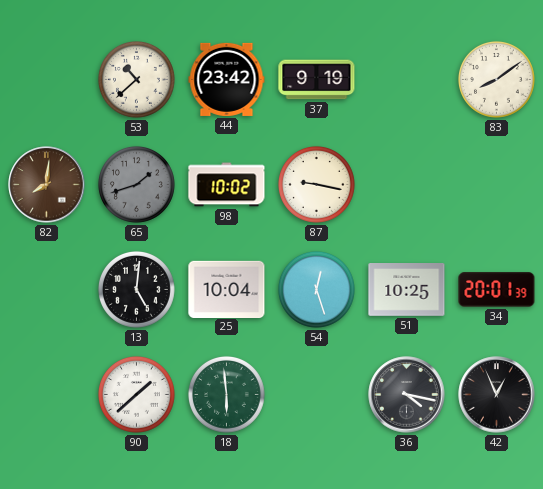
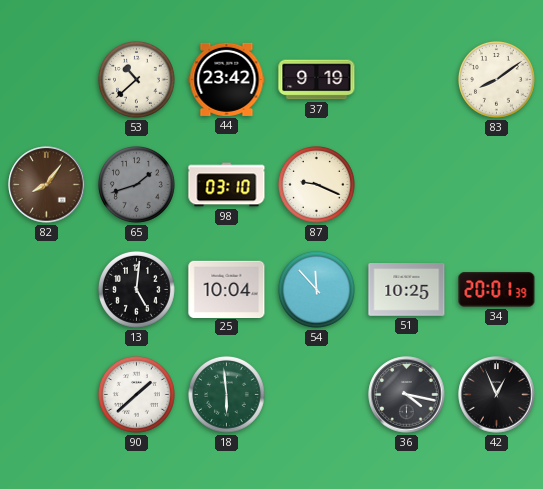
82: 8:01 -> 8:06 (47, 185)
98: 10:02 -> 03:10 (227, 185)
87: 9:17 -> 9:19 (316, 184)
54: 12:27 -> 11:53 (316, 289)
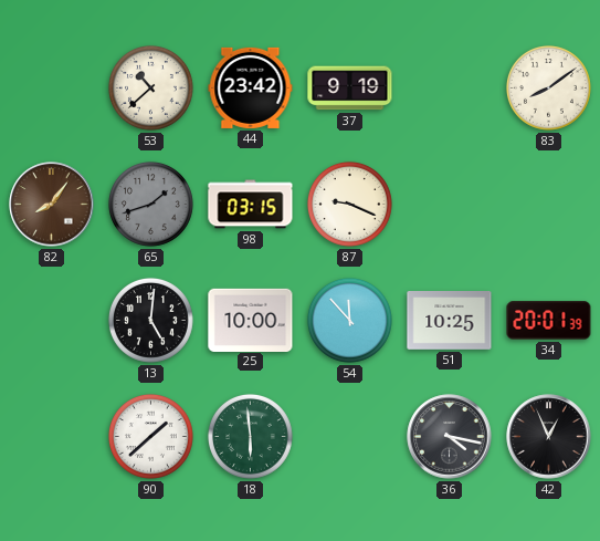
98: 03:10 -> 03:15 (251, 205)
25: 10:04 -> 10:00 (251, 320)
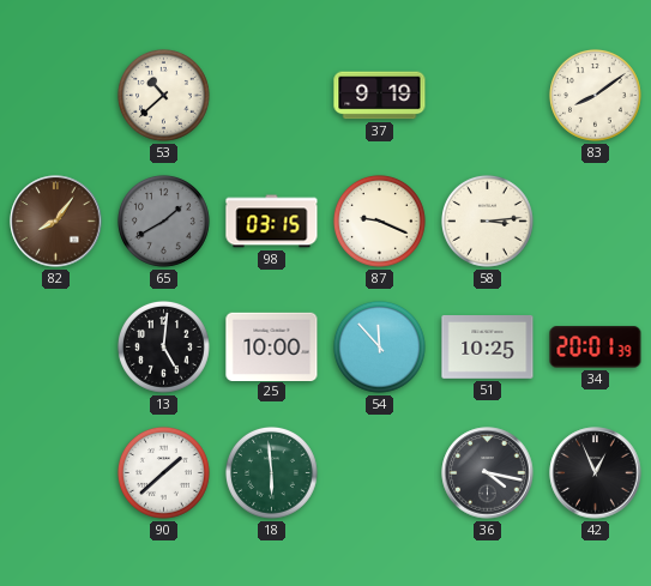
44: 23:42 -> none (251, 87)
65: 1:42 -> 1:40 (163, 220)
58: none -> 3:14 (487, 220)
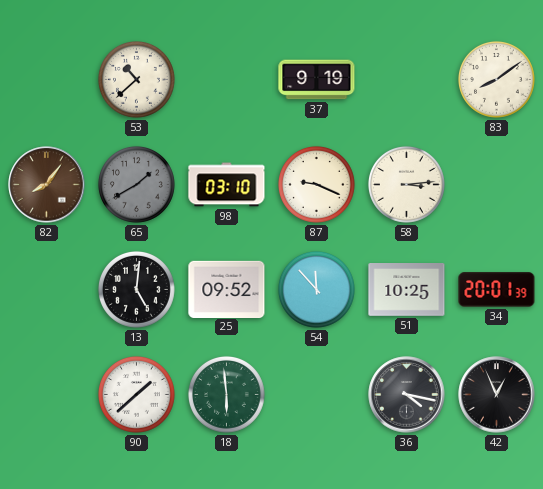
98: 03:15 -> 03:10 (227, 185)
25: 10:00 -> 09:52 (227, 289)
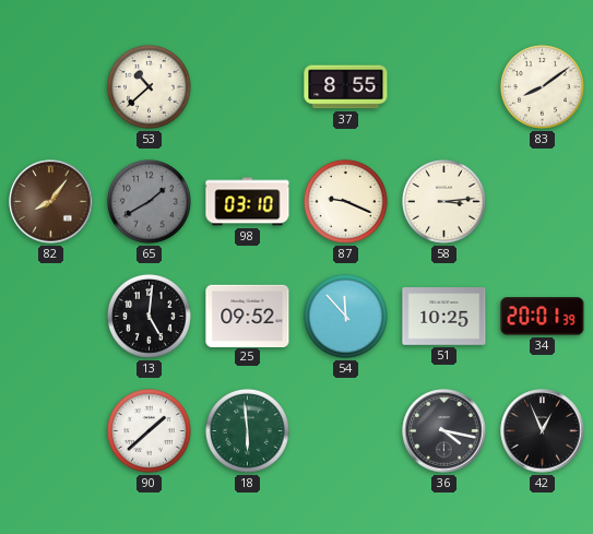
37: 9:19 -> 8:55 (346, 87)
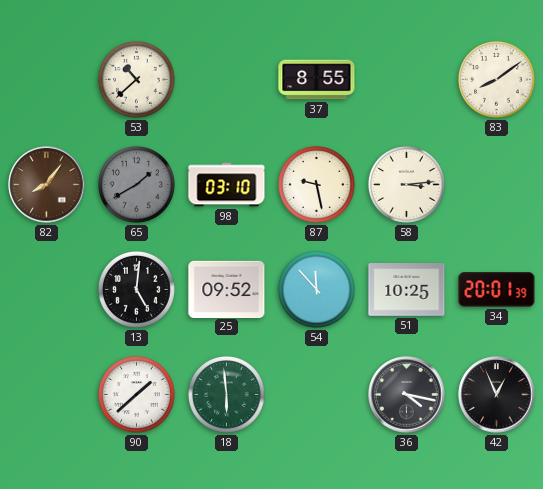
87: 9:19 -> 9:28 (316, 184)
